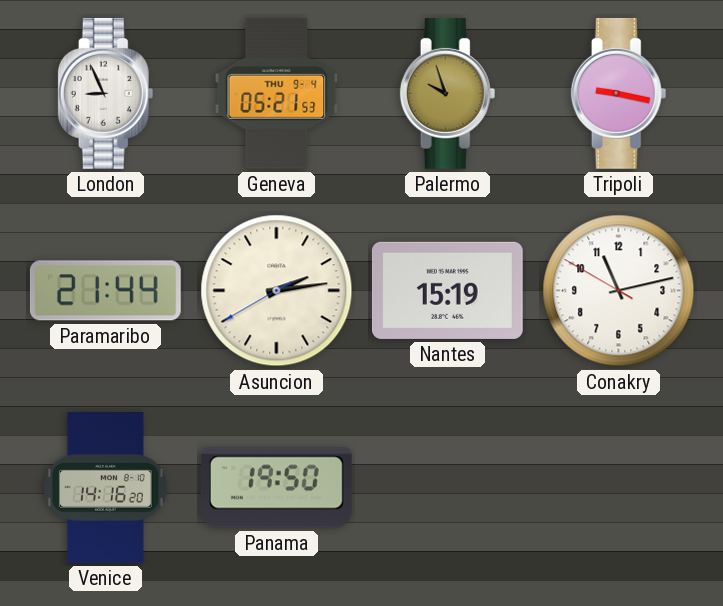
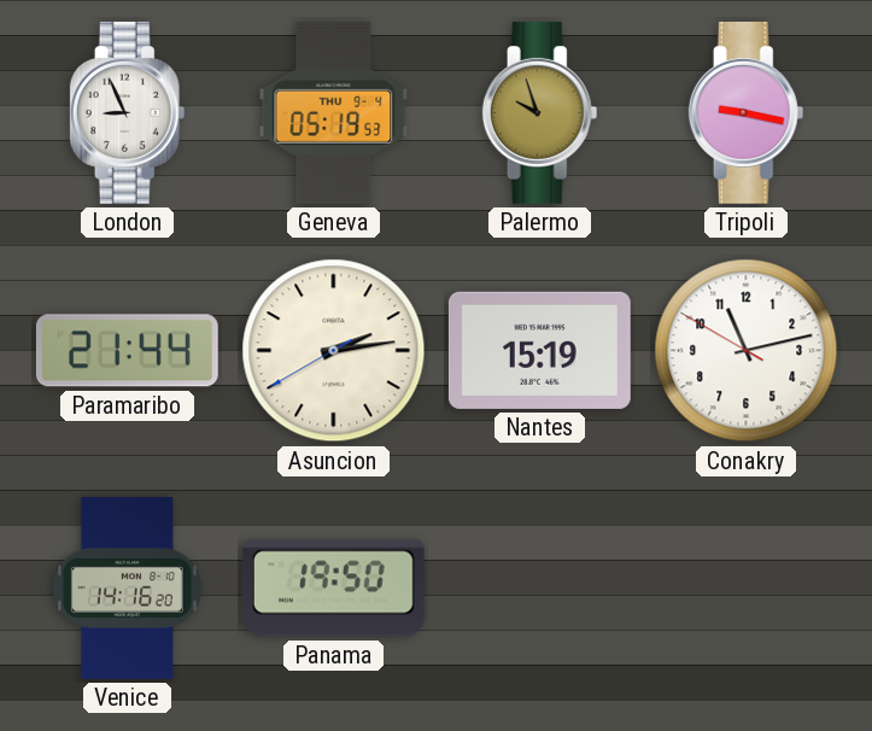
Geneva: 05:21 -> 05:19 (334, 112)
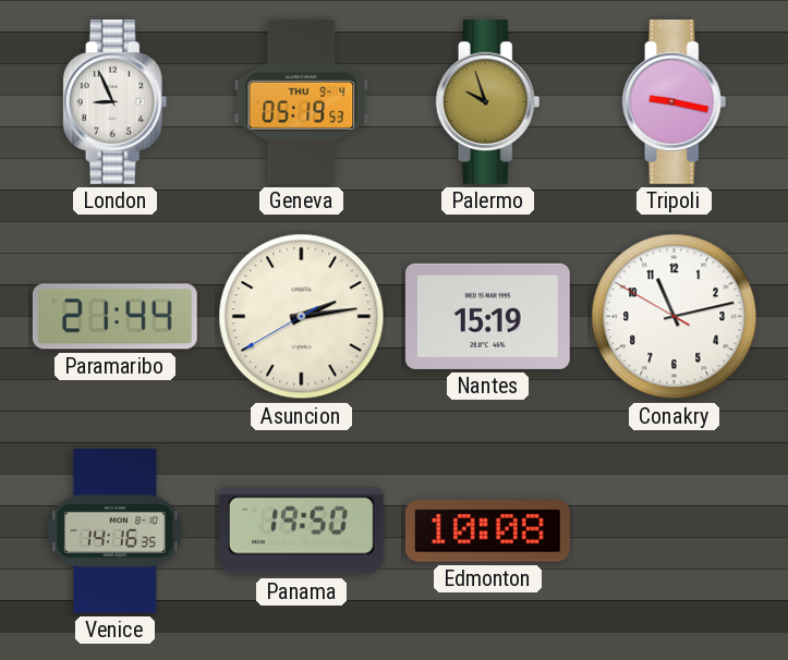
Venice: 14:16:20 -> 14:16:35 (114, 531)
Edmonton: none -> 10:08 (487, 531)
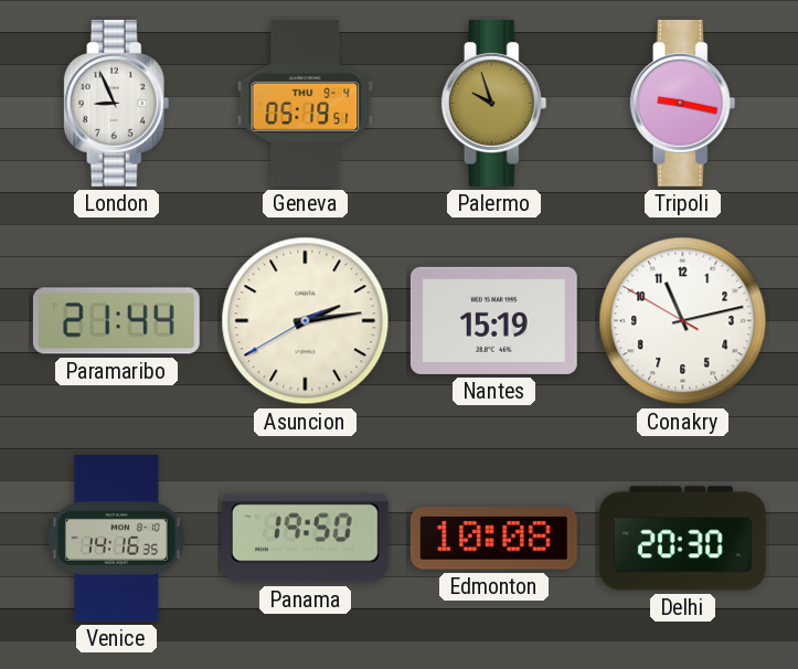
Geneva: 05:19:53 -> 05:19:51 (306, 103)
Delhi: none -> 20:30 (682, 539)
